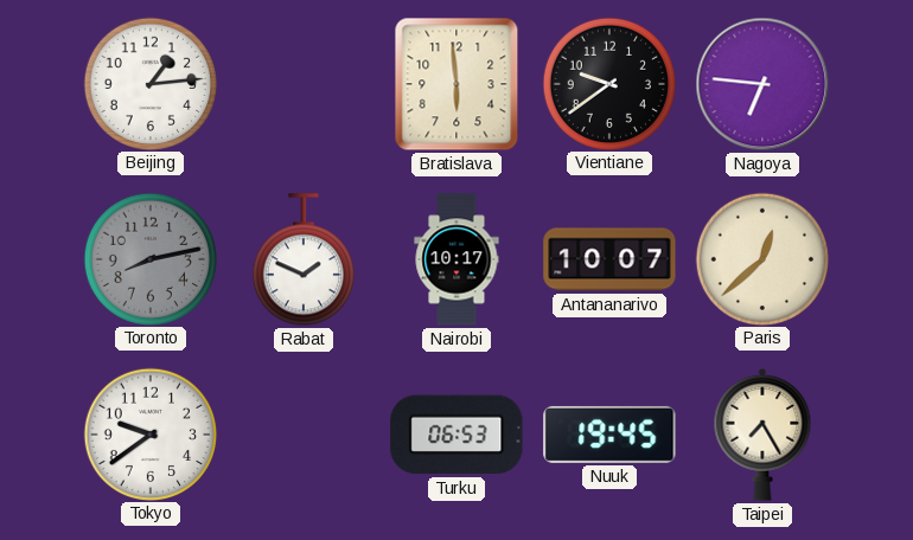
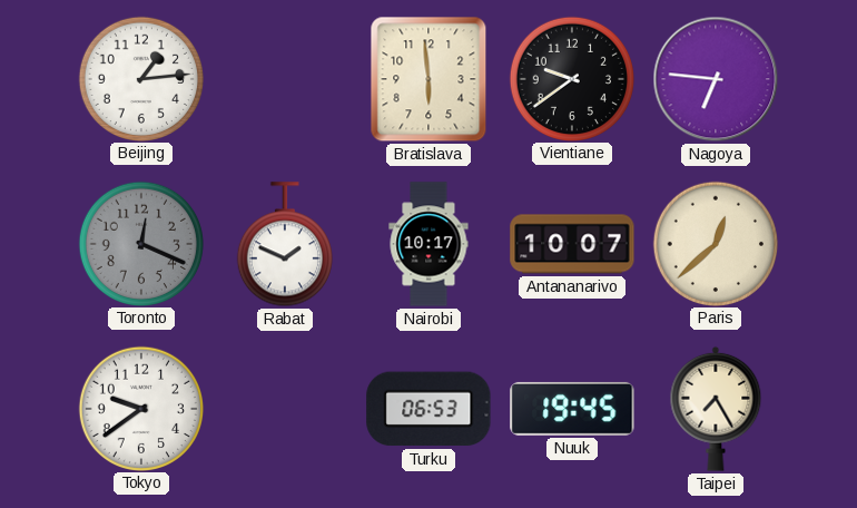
Toronto: 8:13 -> 12:19 (140, 243)
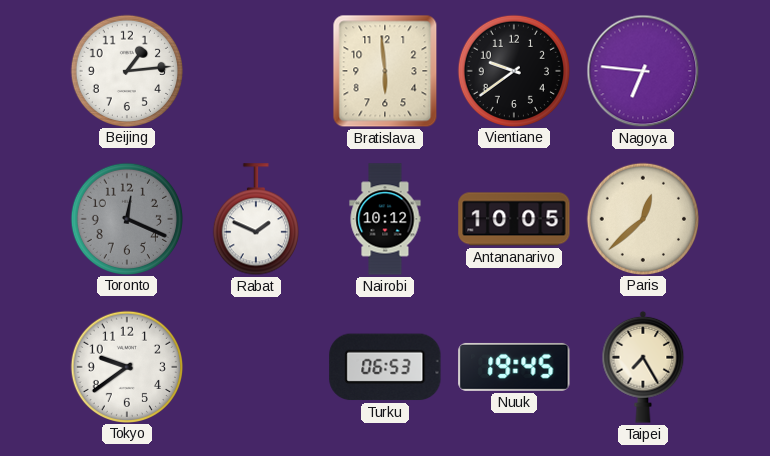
Nairobi: 10:17 -> 10:12 (385, 219)
Antananarivo: 10:07 -> 10:05 (514, 219)
